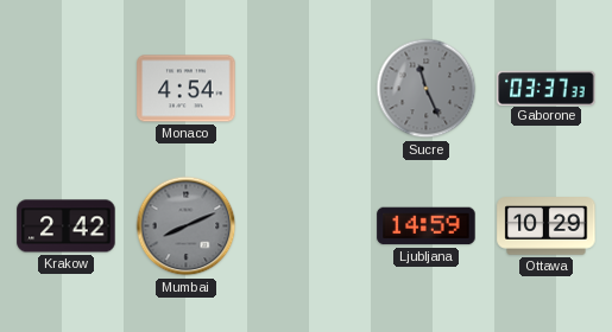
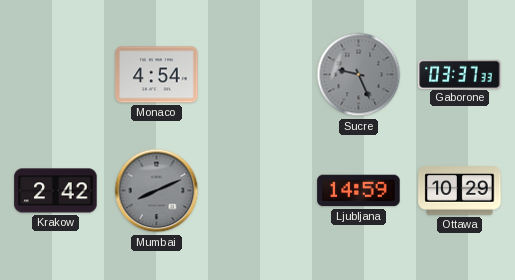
Sucre: 11:26 -> 9:26 (359, 75)
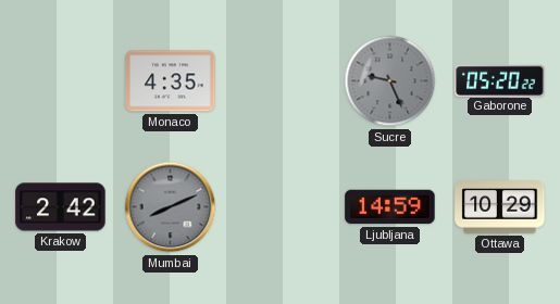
Monaco: 4:54 -> 4:35 (171, 81)
Gaborone: 03:37 -> 05:20 (500, 80)
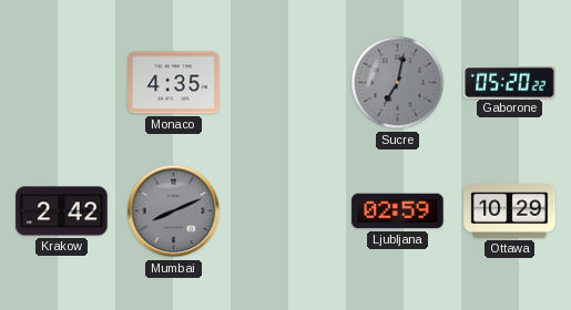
Sucre: 9:26 -> 7:02 (398, 83)
Ljubljana: 14:59 -> 02:59 (398, 211)
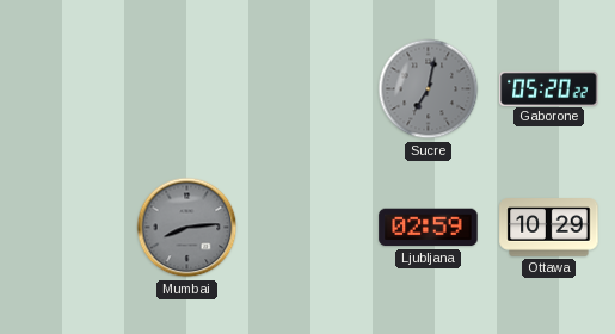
Monaco: 4:35 -> none (174, 83)
Krakow: 2:42 -> none (62, 211)
Mumbai: 8:11 -> 8:14 (187, 228)
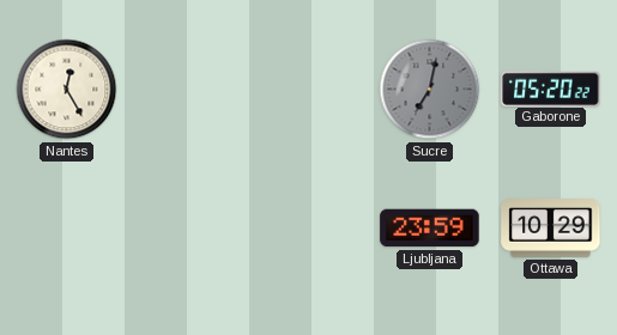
Nantes: none -> 12:25 (67, 90)
Mumbai: 8:14 -> none (187, 228)
Ljubljana: 02:59 -> 23:59 (430, 229)
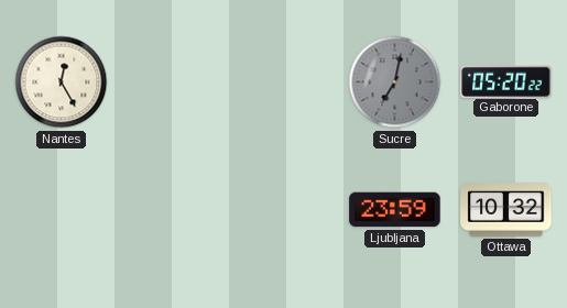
Ottawa: 10:29 -> 10:32 (506, 210)
